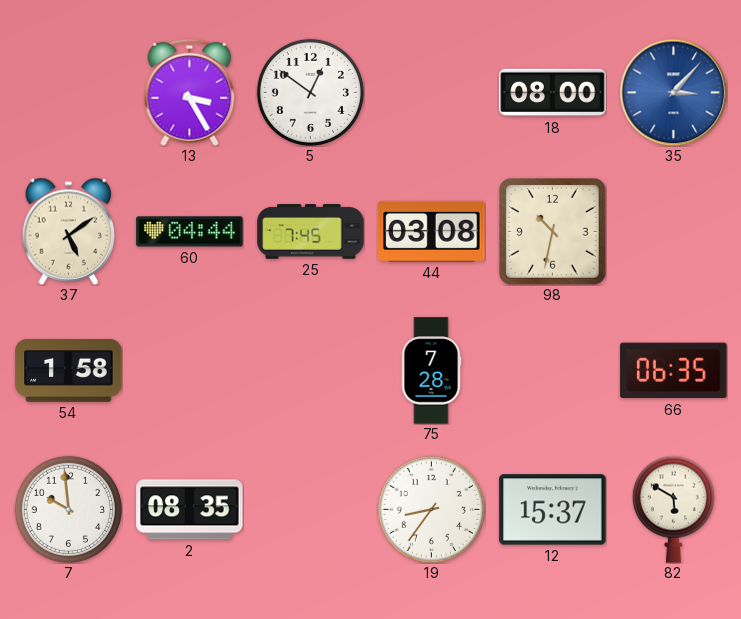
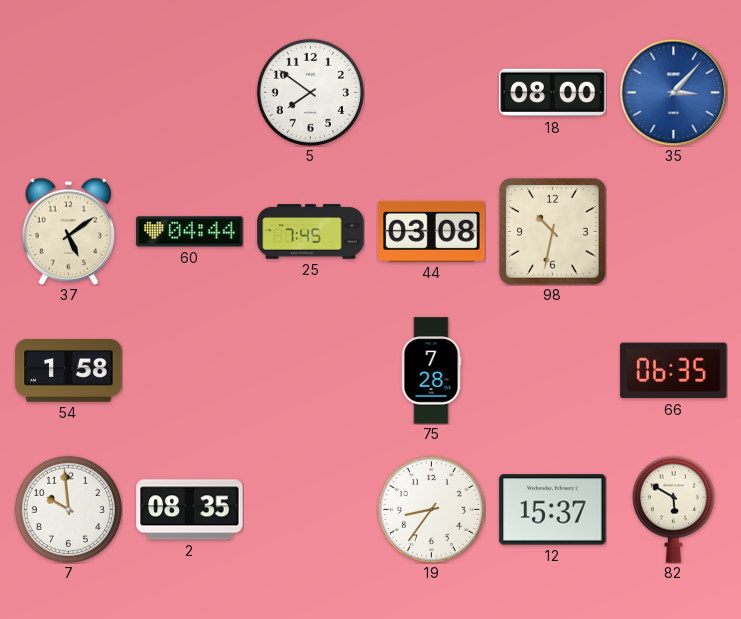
13: 3:25 -> none (190, 92)
5: 12:51 -> 7:51 (310, 92)
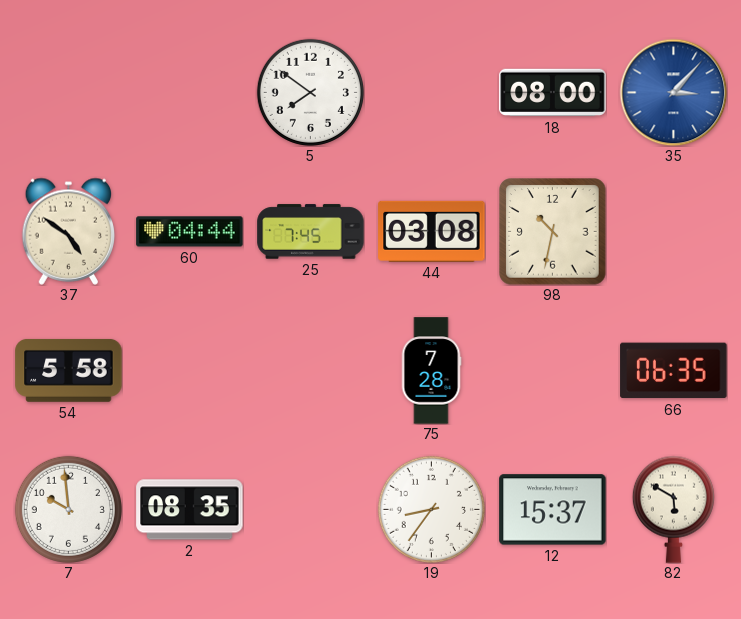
37: 5:09 -> 4:51 (69, 231)
54: 1:58 -> 5:58 (69, 370)
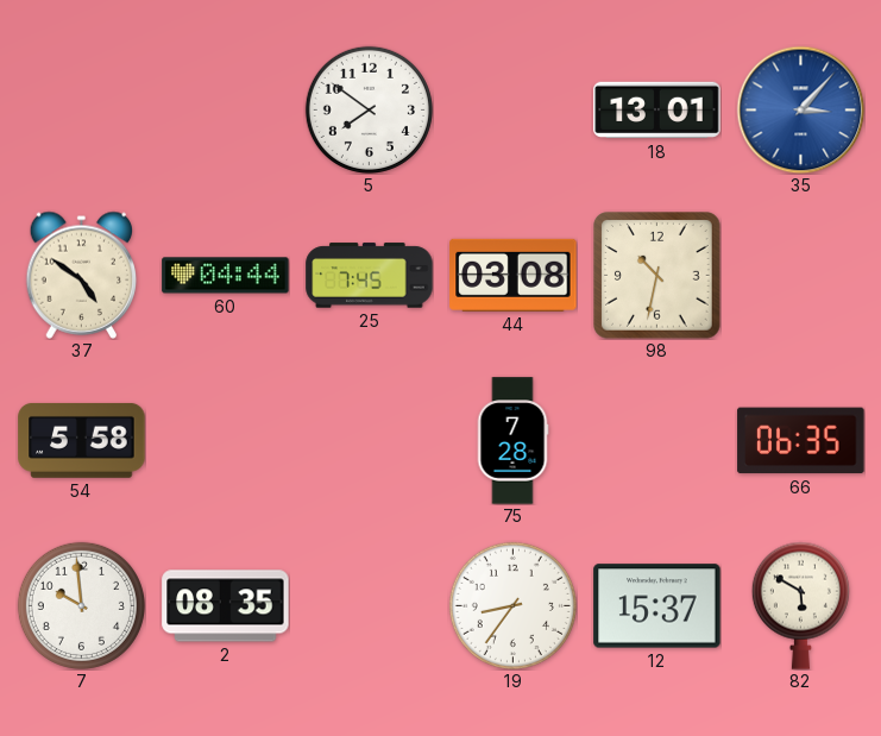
18: 08:00 -> 13:01 (657, 111)
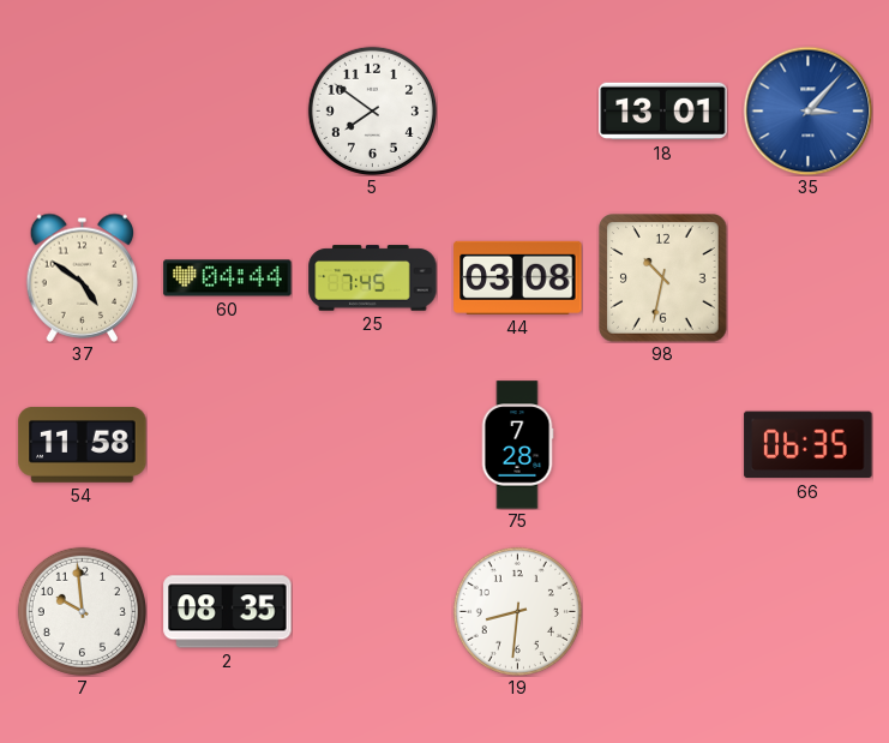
54: 5:58 -> 11:58 (83, 444)
19: 8:36 -> 8:31 (517, 611)
12: 15:37 -> none (657, 606)
82: 5:50 -> none (800, 605)
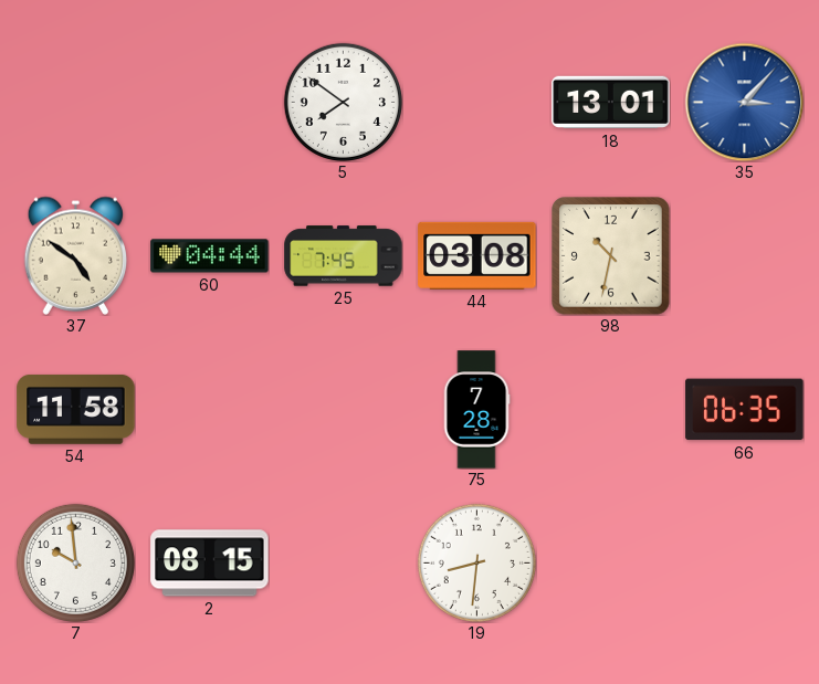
2: 08:35 -> 08:15 (210, 564)
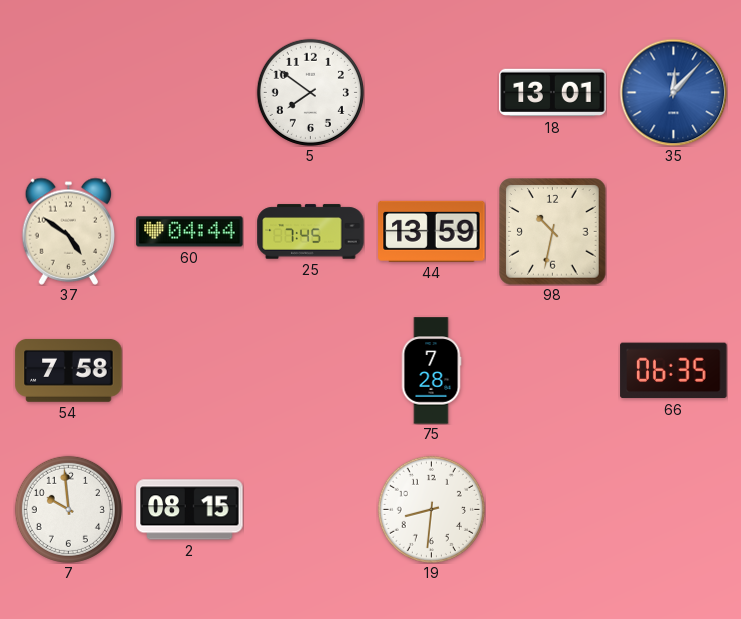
35: 3:07 -> 12:07 (673, 92)
44: 03:08 -> 13:59 (432, 231)
54: 11:58 -> 7:58 (69, 370)
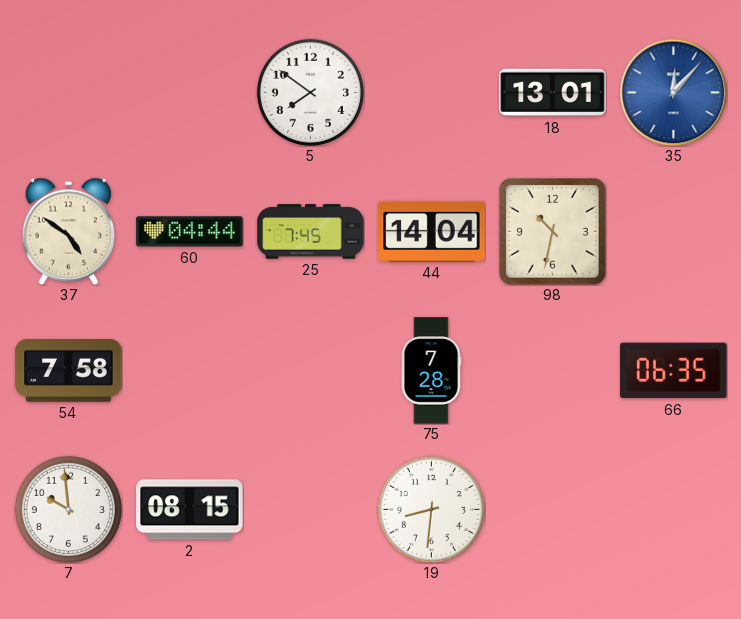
44: 13:59 -> 14:04 (432, 231)
